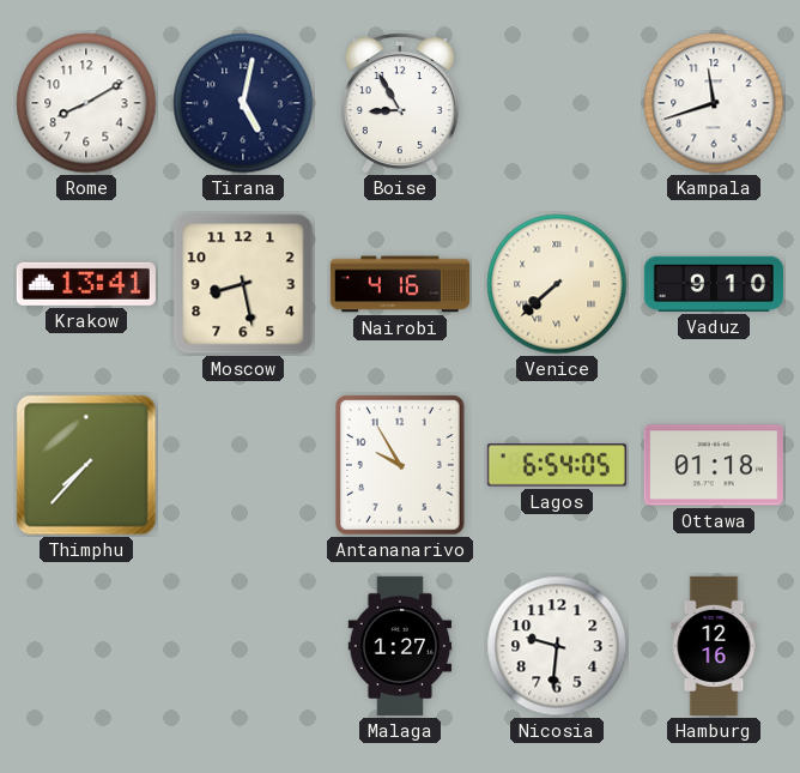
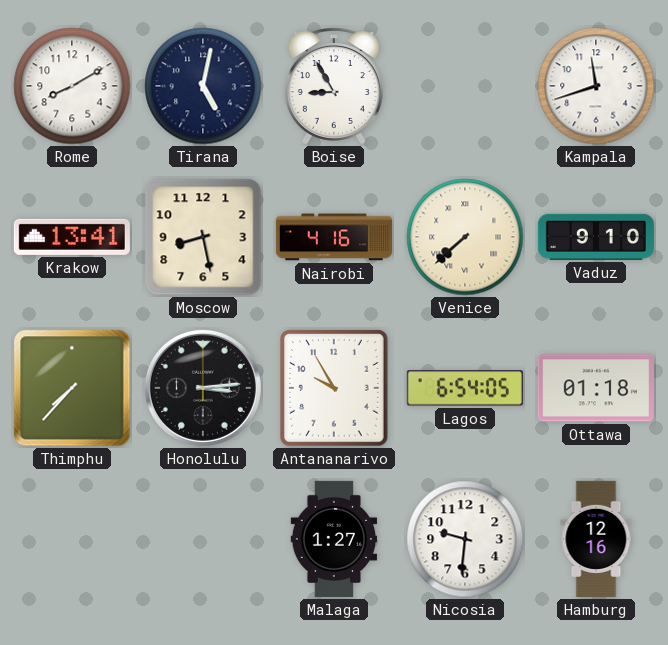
Honolulu: none -> 3:14 (203, 388)
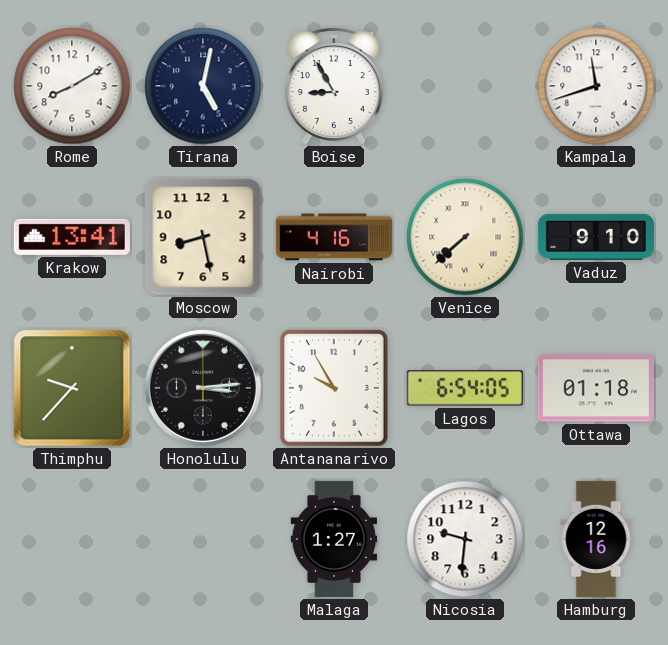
Thimphu: 7:37 -> 9:37 (72, 388)
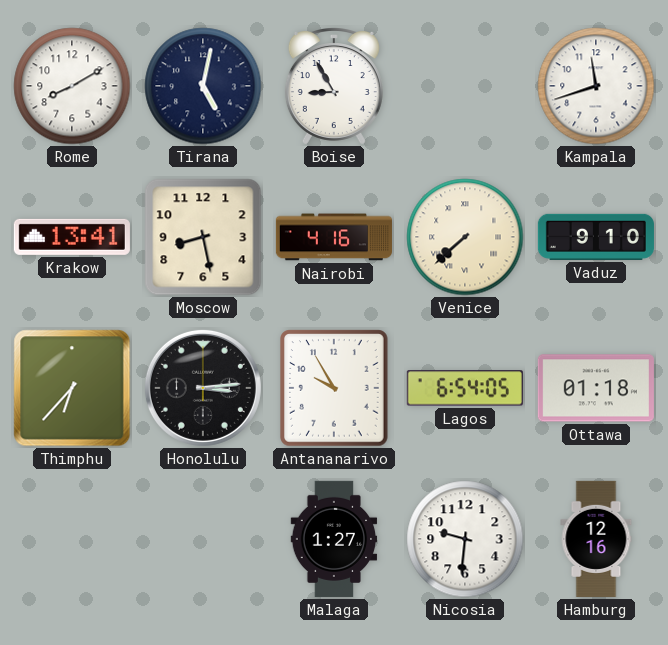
Thimphu: 9:37 -> 6:37 (72, 388)
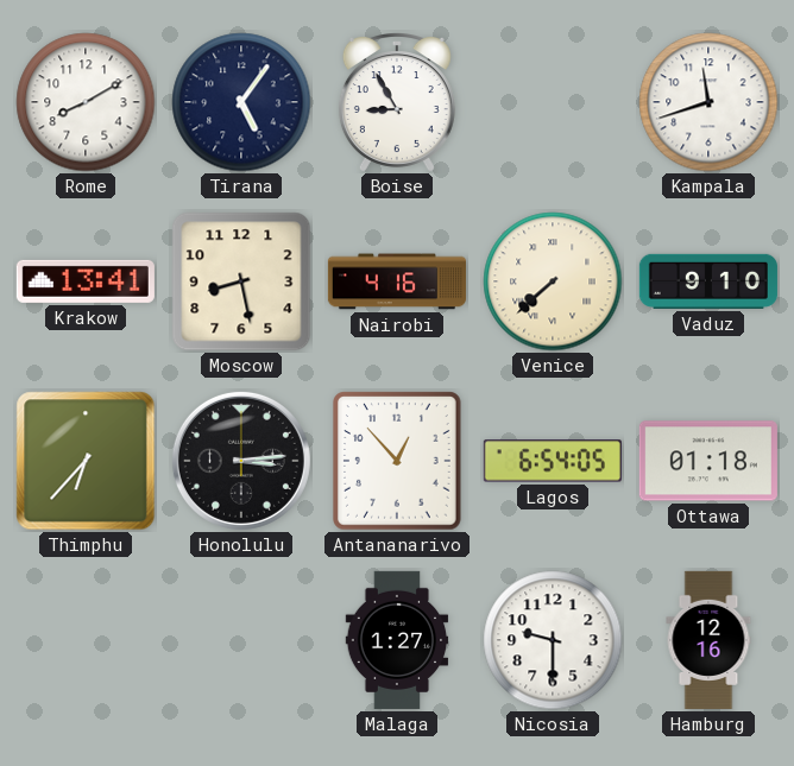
Tirana: 5:02 -> 5:06 (241, 102)
Antananarivo: 9:55 -> 12:53 (398, 461)
Nicosia: 9:31 -> 9:30 (553, 640)
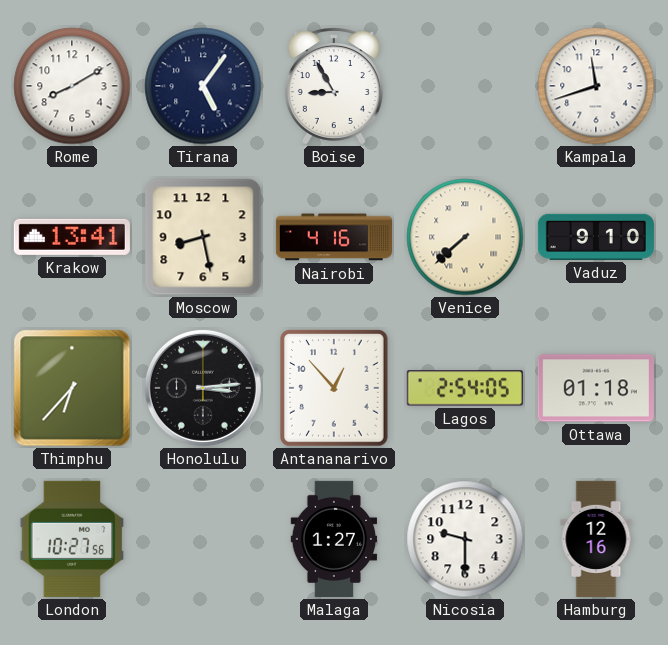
Lagos: 6:54 -> 2:54 (465, 388)
London: none -> 10:27 (72, 539)
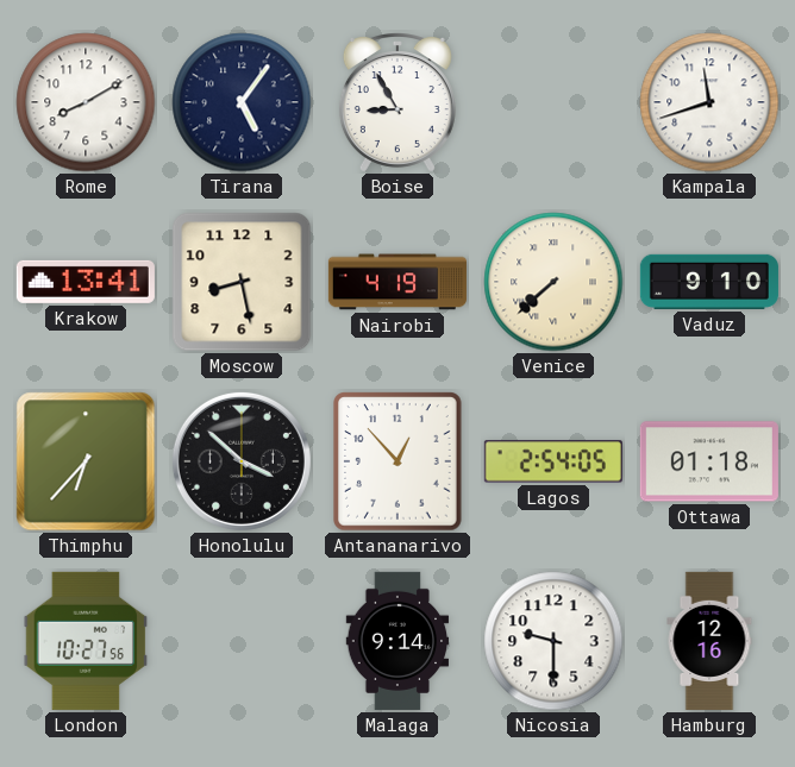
Nairobi: 4:16 -> 4:19 (397, 282)
Honolulu: 3:14 -> 3:52 (242, 461)
Malaga: 1:27 -> 9:14 (397, 641)
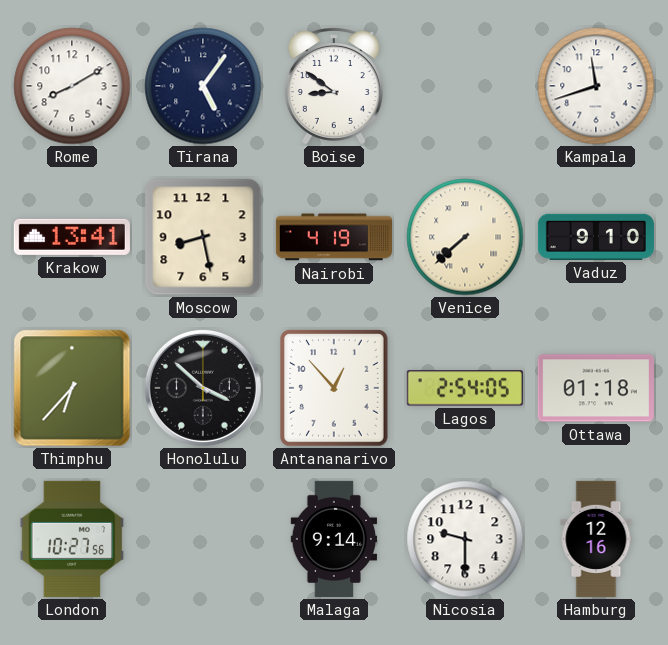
Boise: 8:55 -> 8:51 (334, 86)
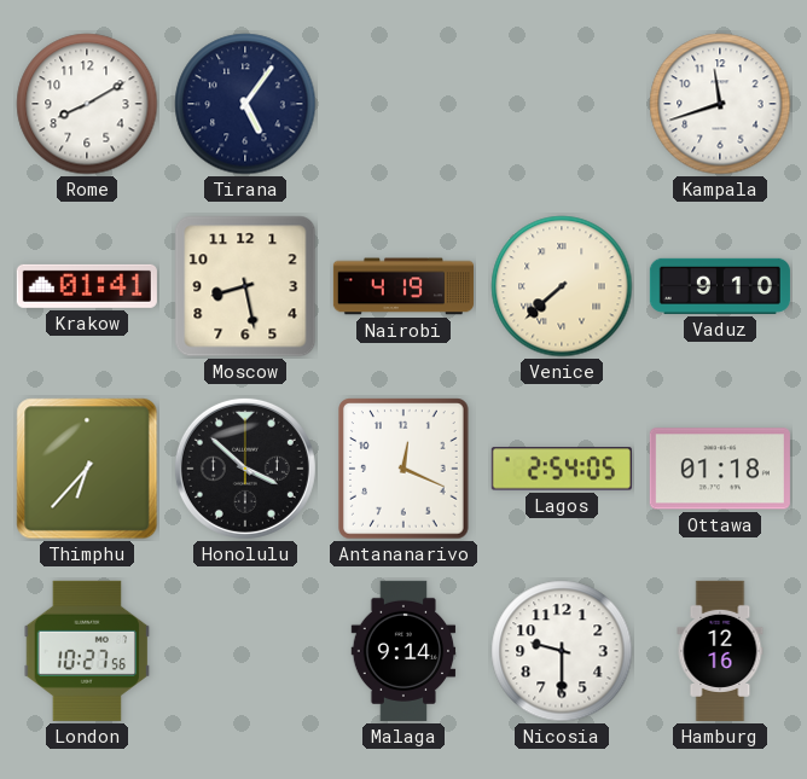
Boise: 8:51 -> none (334, 86)
Krakow: 13:41 -> 01:41 (87, 286)
Antananarivo: 12:53 -> 12:19 (405, 469)
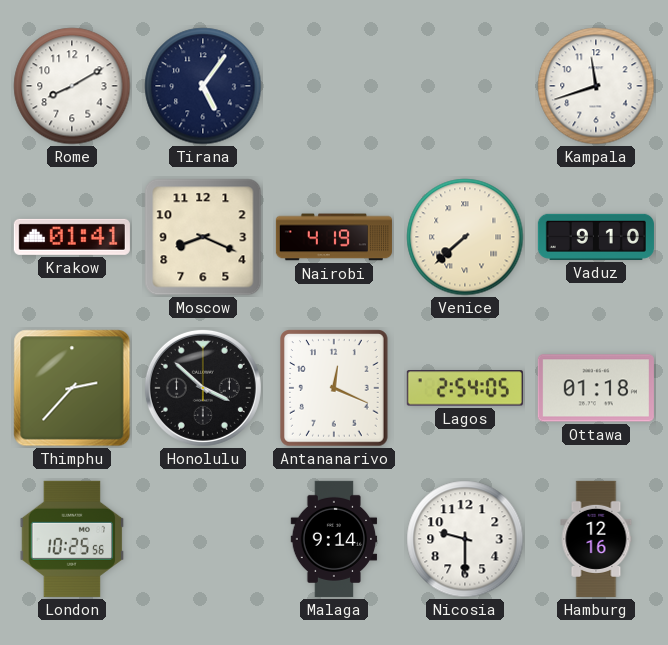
Moscow: 8:28 -> 8:19 (203, 237)
Thimphu: 6:37 -> 2:37 (72, 388)
London: 10:27 -> 10:25 (72, 539)
